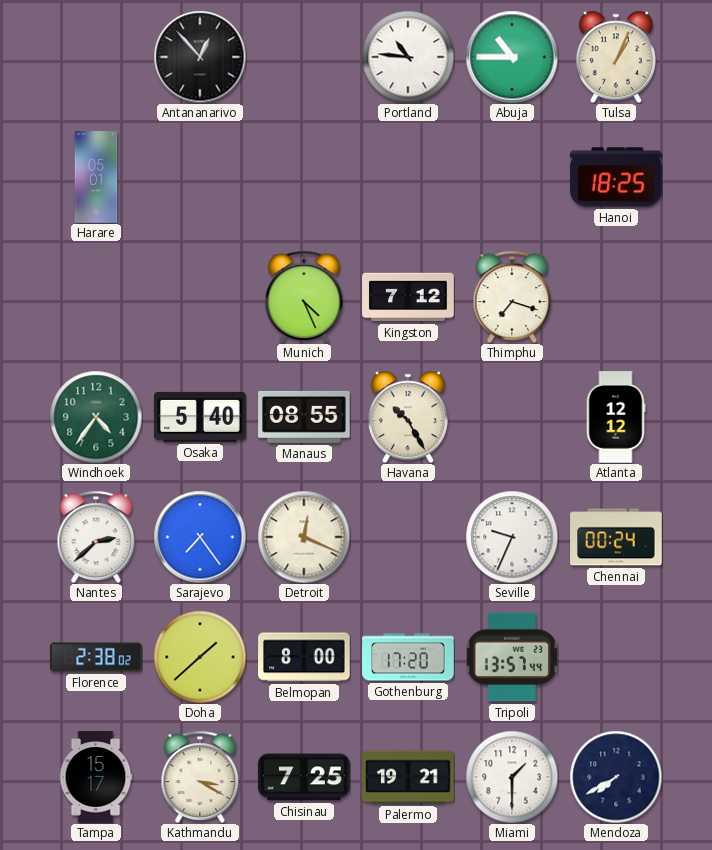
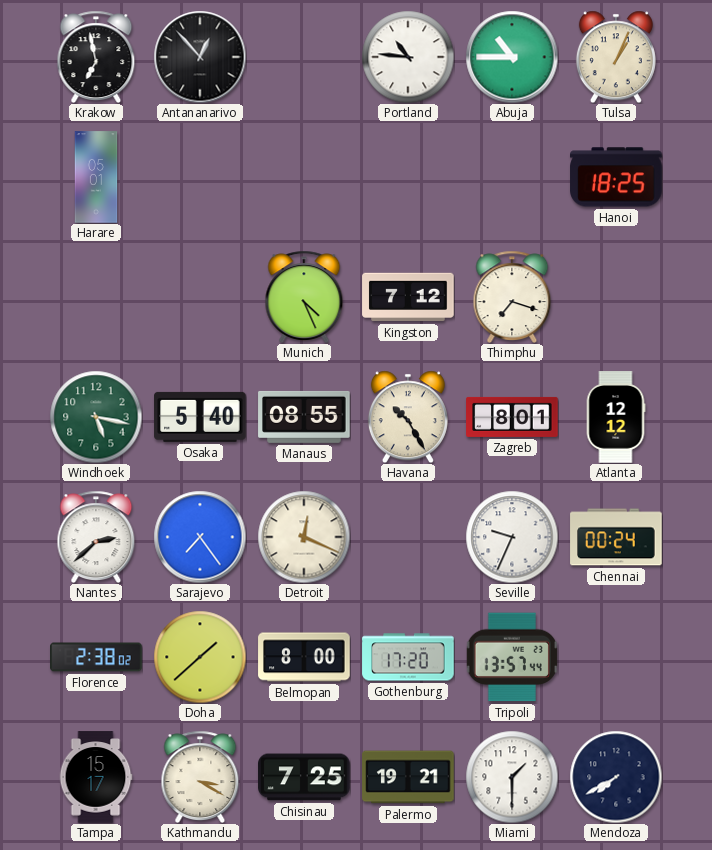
Krakow: none -> 6:58 (96, 56)
Windhoek: 4:36 -> 5:17 (96, 417)
Zagreb: none -> 8:01 (512, 417)
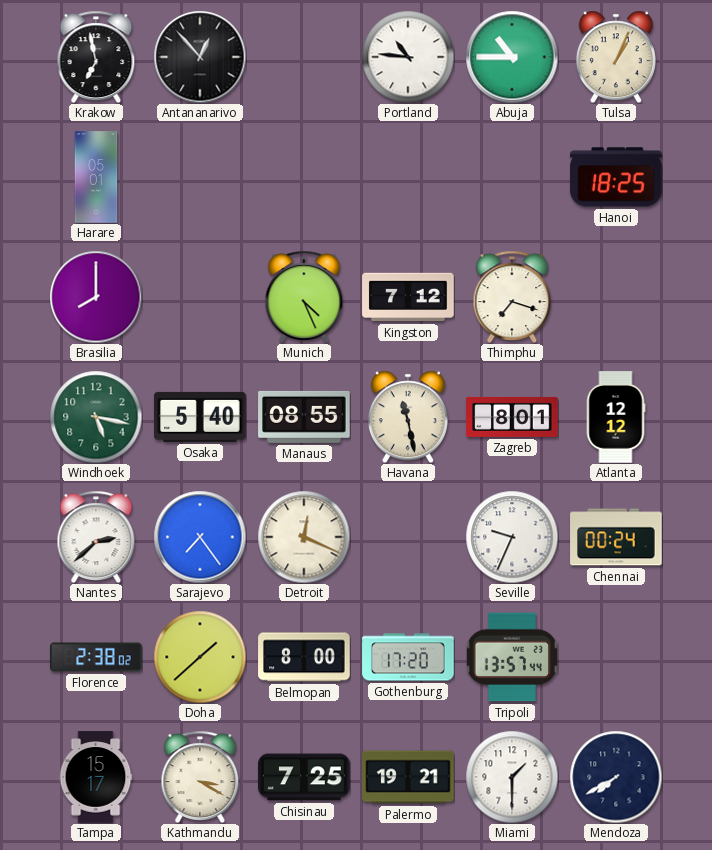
Brasilia: none -> 8:00 (96, 297)
Havana: 10:25 -> 11:28 (408, 417)
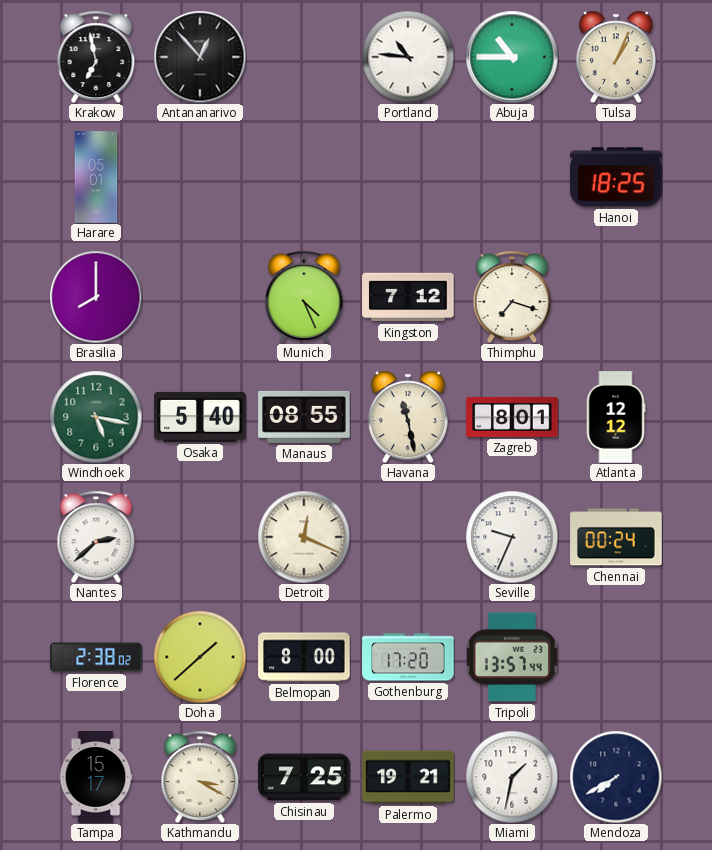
Sarajevo: 7:24 -> none (200, 537)
Miami: 1:30 -> 1:32 (512, 777)
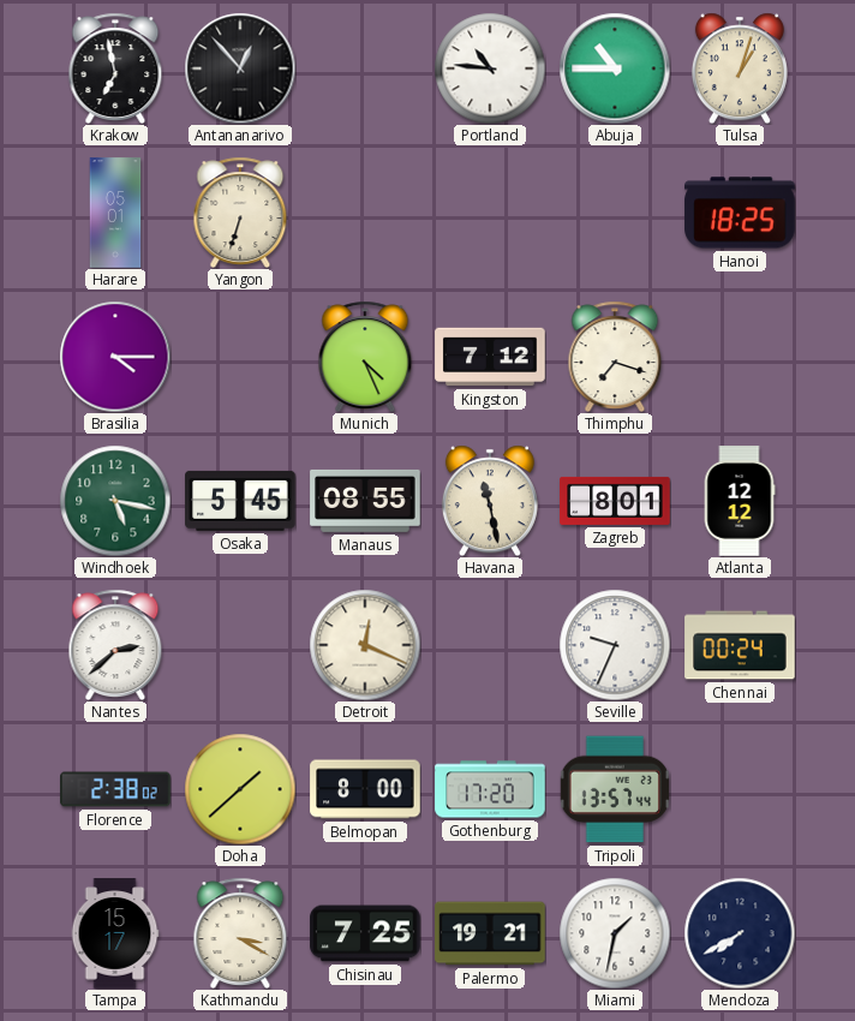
Tulsa: 1:04 -> 1:03 (740, 68)
Yangon: none -> 6:33 (240, 211)
Brasilia: 8:00 -> 4:15 (115, 357)
Osaka: 5:40 -> 5:45 (240, 501)
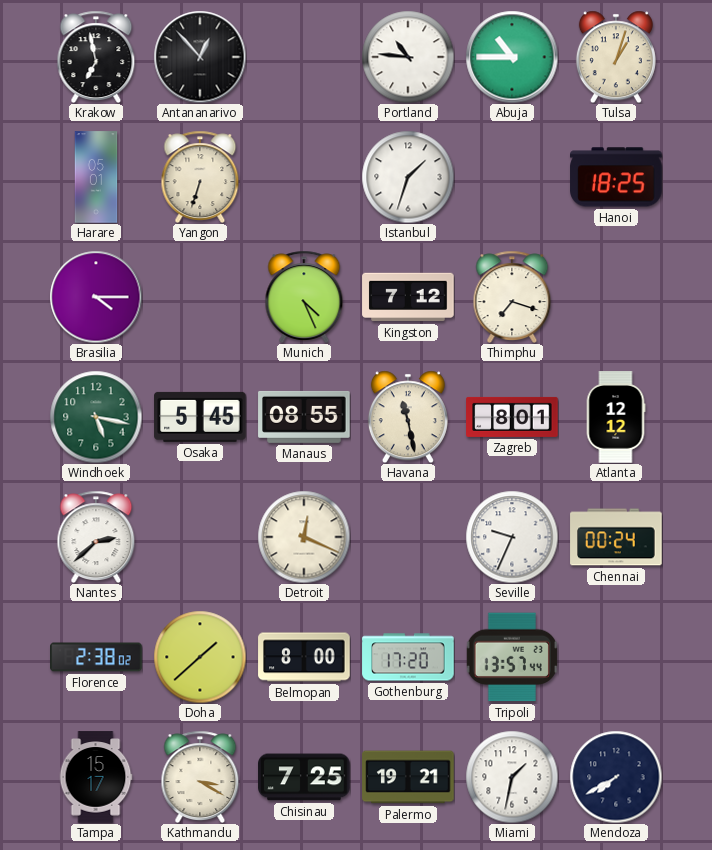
Istanbul: none -> 1:33 (408, 177)
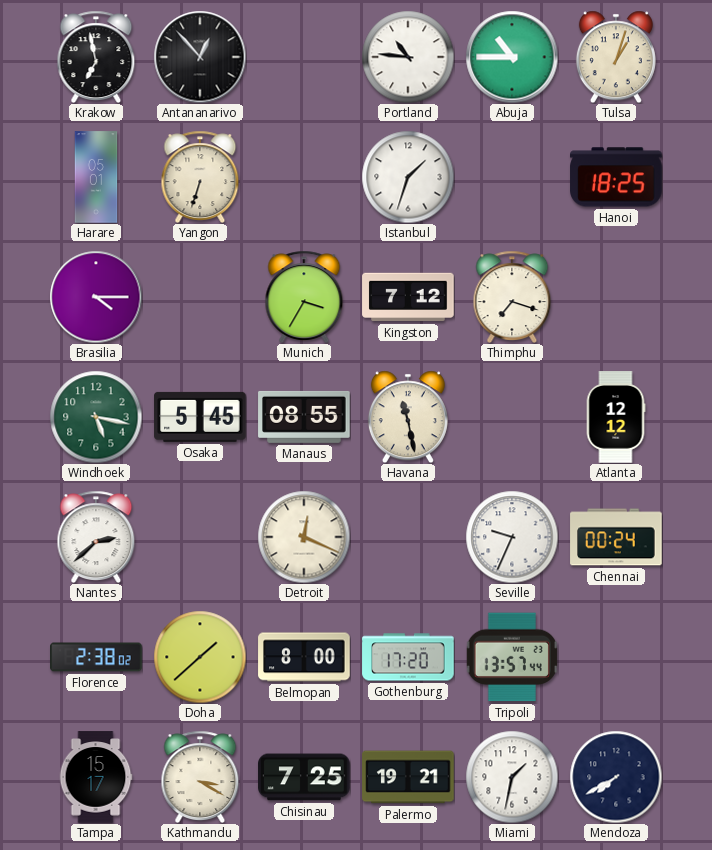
Munich: 4:26 -> 3:35 (304, 296)
Zagreb: 8:01 -> none (512, 417)
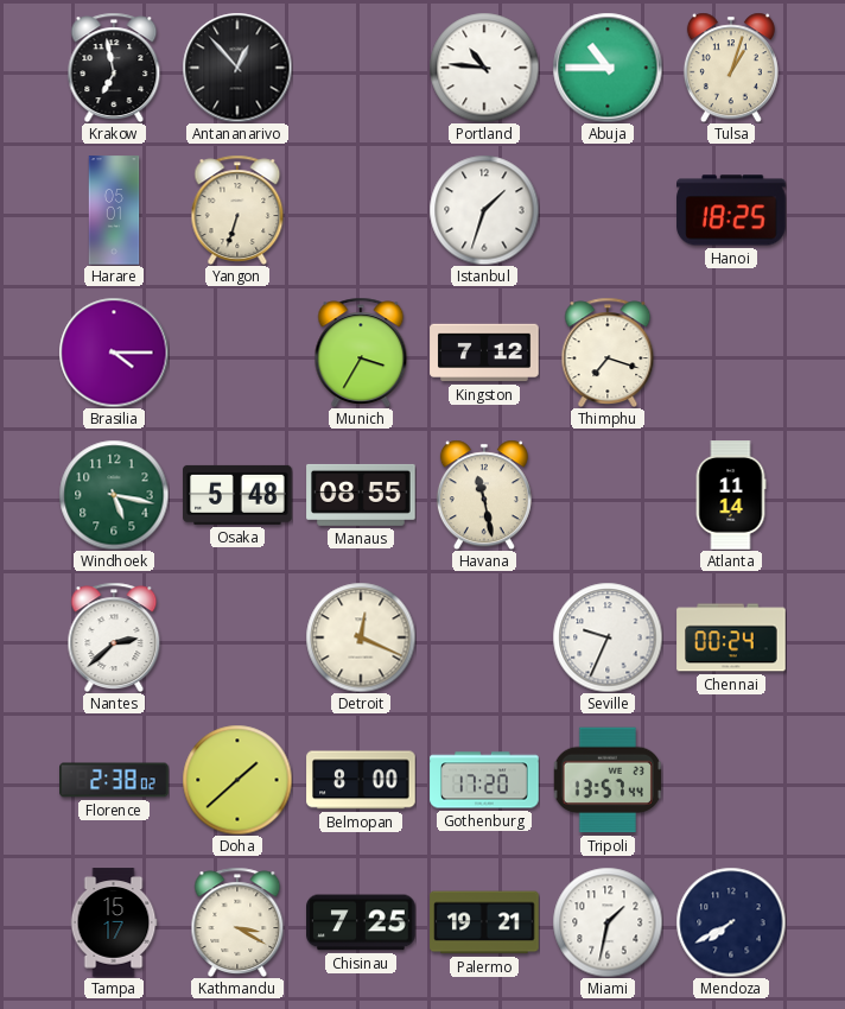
Osaka: 5:45 -> 5:48 (237, 495)
Atlanta: 12:12 -> 11:14 (731, 495)
